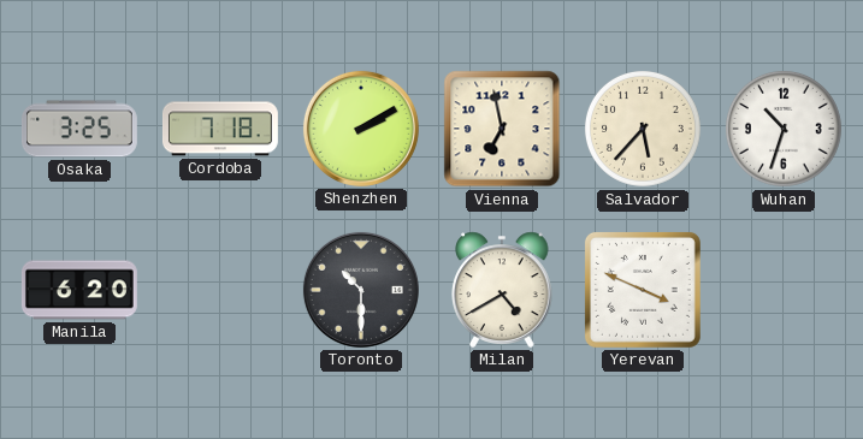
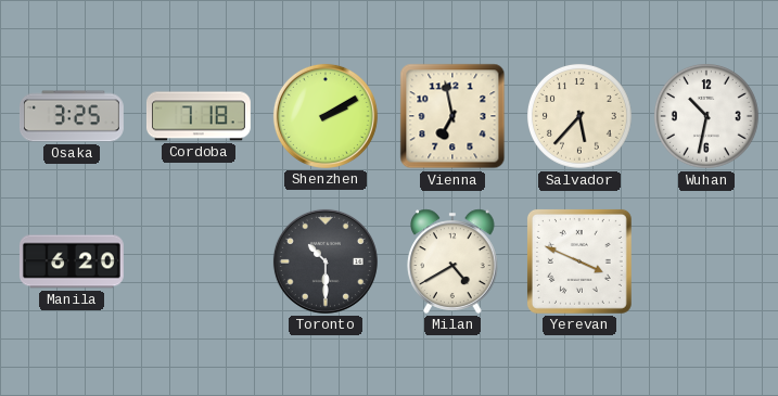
Wuhan: 10:33 -> 10:32 (706, 116)
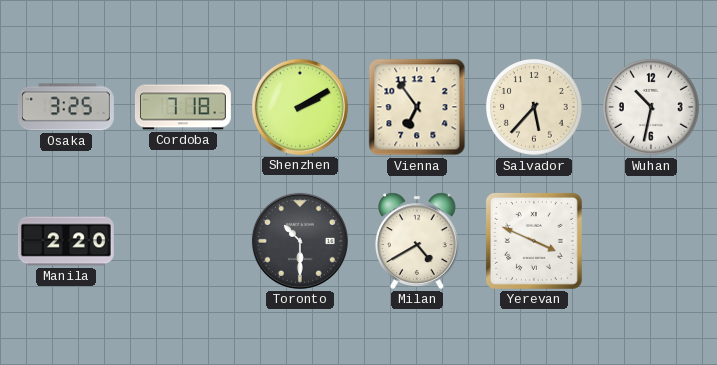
Vienna: 6:58 -> 6:54 (417, 107)
Manila: 6:20 -> 2:20 (66, 241)
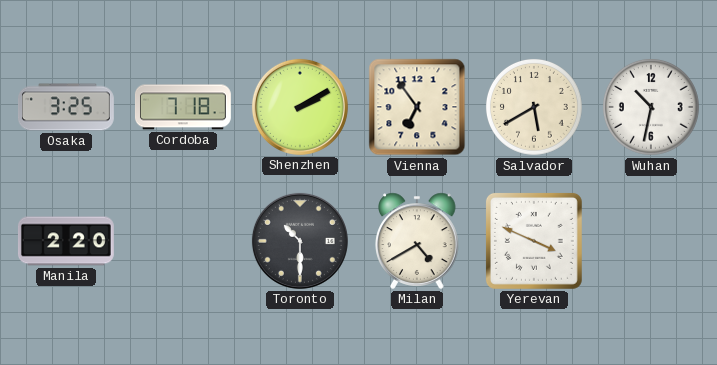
Salvador: 5:37 -> 5:40 (534, 107)
